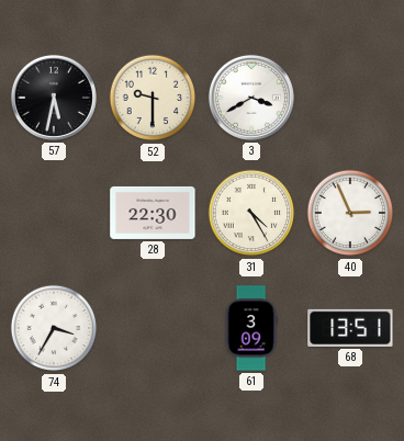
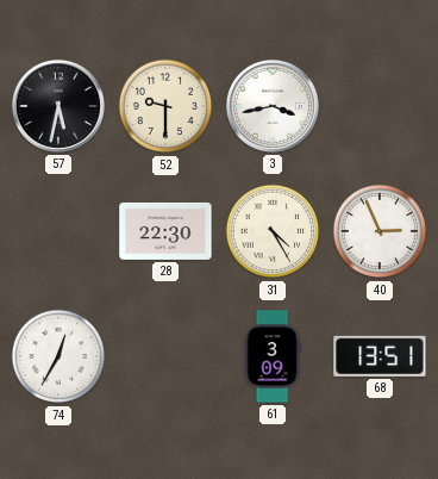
3: 3:40 -> 3:43 (273, 106)
74: 3:35 -> 12:35 (58, 356)
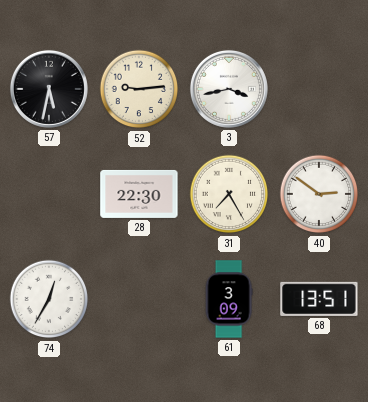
52: 9:30 -> 9:14 (139, 89)
31: 4:25 -> 7:25 (229, 194)
40: 2:56 -> 2:51 (319, 194)
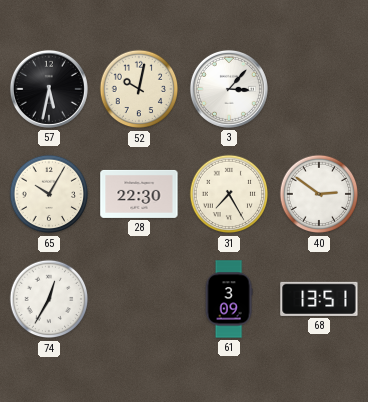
52: 9:14 -> 10:02 (139, 89)
3: 3:43 -> 3:07 (229, 89)
65: none -> 10:05 (49, 194)
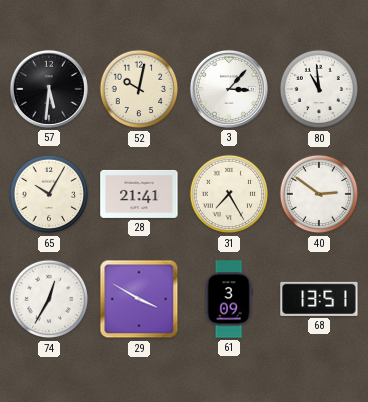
57: 5:32 -> 5:31 (49, 89)
80: none -> 10:59 (319, 89)
28: 22:30 -> 21:41 (139, 194)
29: none -> 3:50 (139, 299)
